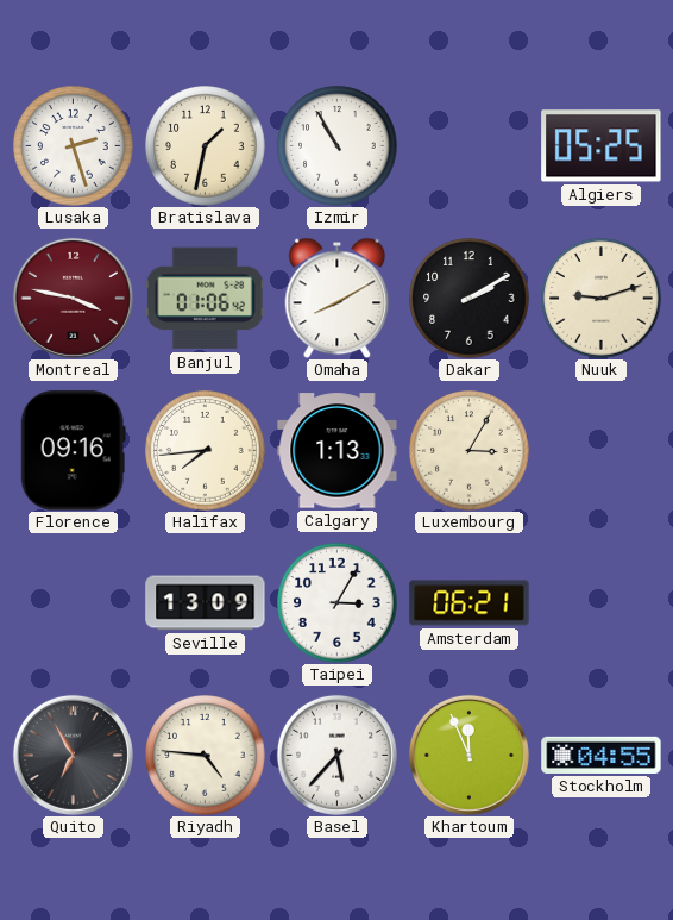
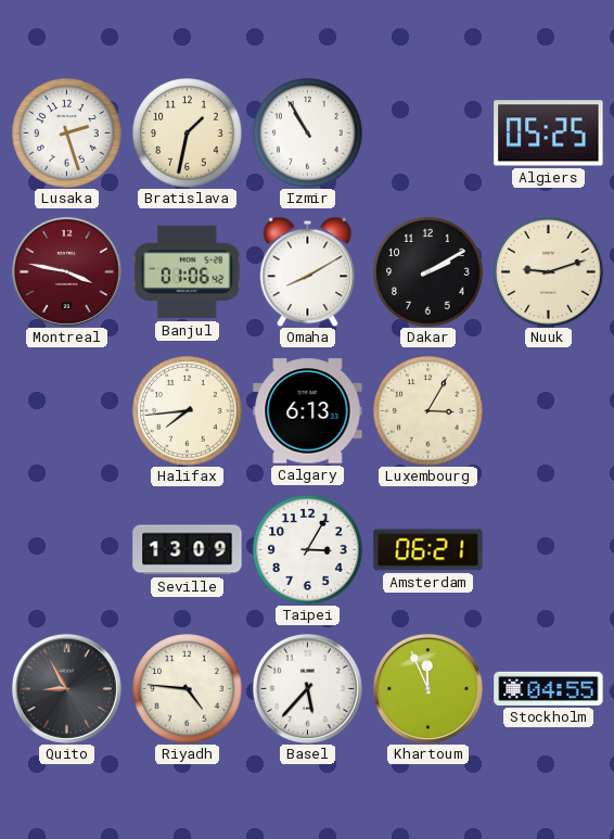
Florence: 09:16 -> none (73, 451)
Calgary: 1:13 -> 6:13 (308, 411)
Quito: 6:55 -> 8:55 (66, 688)
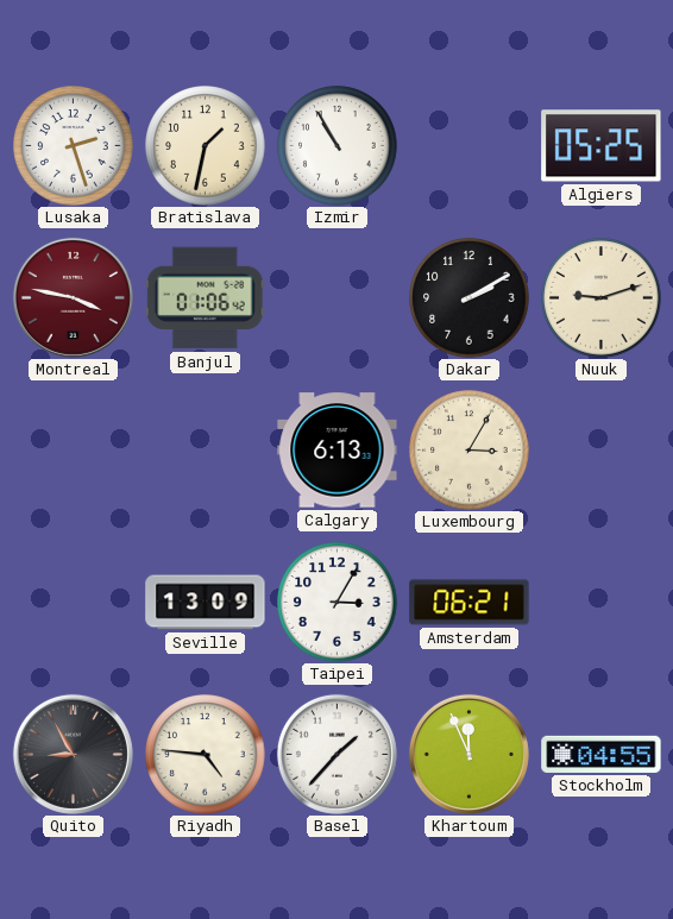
Omaha: 8:10 -> none (308, 271)
Halifax: 7:44 -> none (188, 411)
Basel: 5:37 -> 1:37 (336, 754)
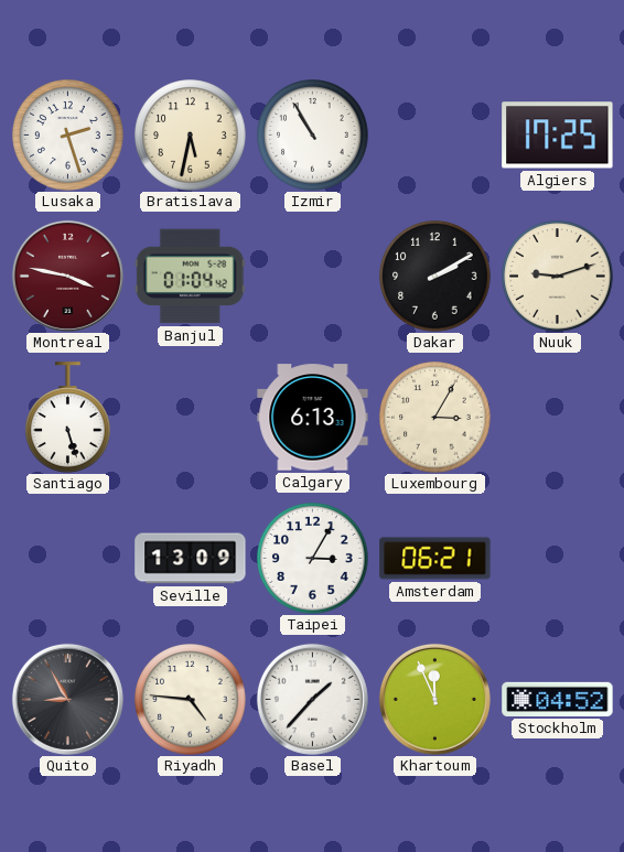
Bratislava: 1:32 -> 5:32 (191, 136)
Algiers: 05:25 -> 17:25 (558, 136)
Banjul: 01:06 -> 01:04 (190, 277)
Santiago: none -> 5:27 (68, 418)
Stockholm: 04:55 -> 04:52 (558, 699)
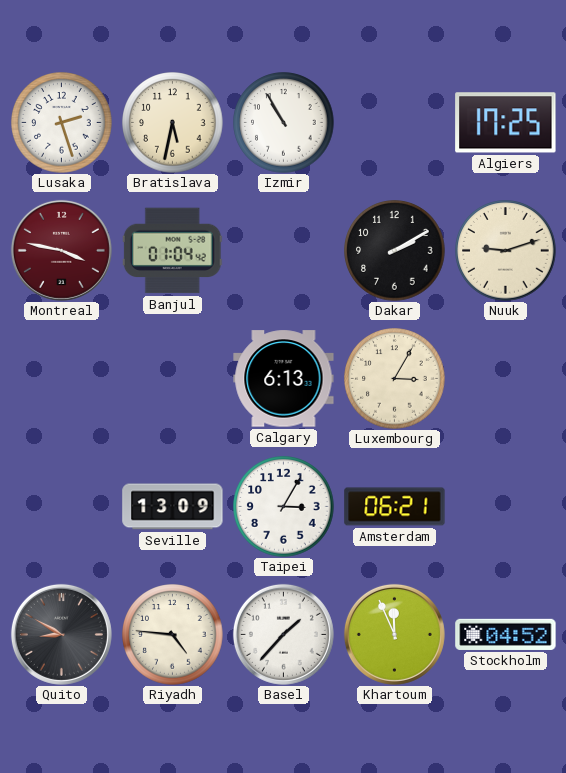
Santiago: 5:27 -> none (68, 418)
Quito: 8:55 -> 8:50 (61, 634)
